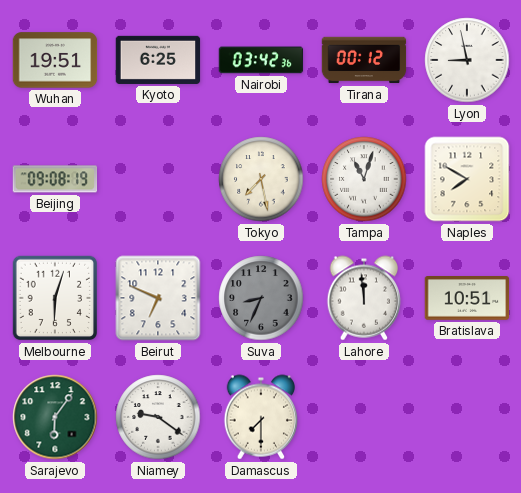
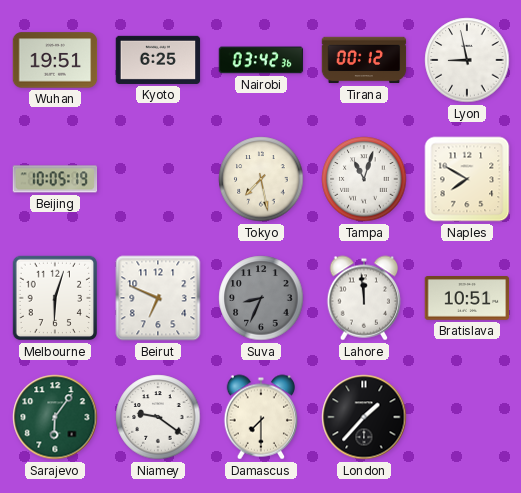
Beijing: 09:08 -> 10:05 (55, 179)
London: none -> 1:37 (364, 417)
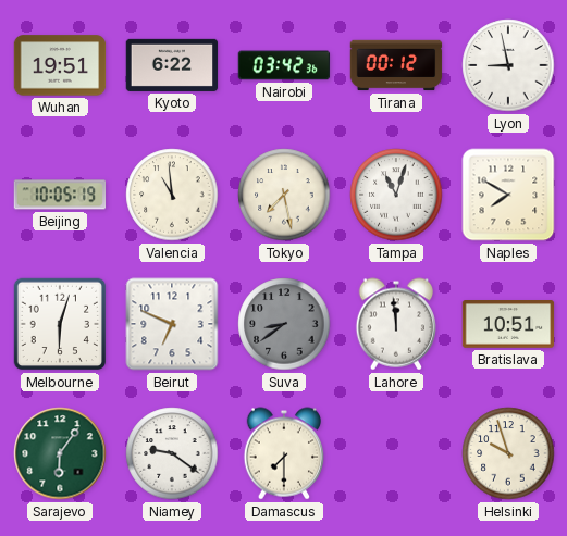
Kyoto: 6:25 -> 6:22 (172, 65)
Valencia: none -> 10:59 (172, 195)
Suva: 8:34 -> 8:39 (284, 324)
London: 1:37 -> none (364, 417)
Helsinki: none -> 9:57 (508, 453)
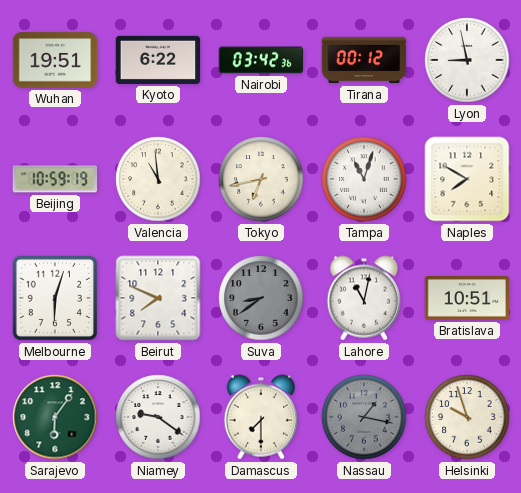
Beijing: 10:05 -> 10:59 (55, 179)
Tokyo: 7:28 -> 6:43 (261, 179)
Beirut: 6:49 -> 7:49 (158, 298)
Lahore: 11:59 -> 11:02 (364, 298)
Nassau: none -> 1:17 (364, 417)
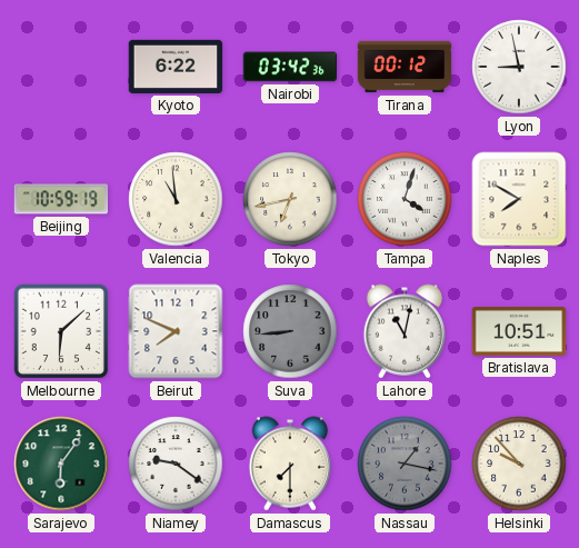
Wuhan: 19:51 -> none (55, 60)
Tampa: 11:03 -> 4:03 (405, 199)
Melbourne: 6:03 -> 6:08 (61, 331)
Suva: 8:39 -> 8:44 (290, 331)
Helsinki: 9:57 -> 9:53 (519, 464)
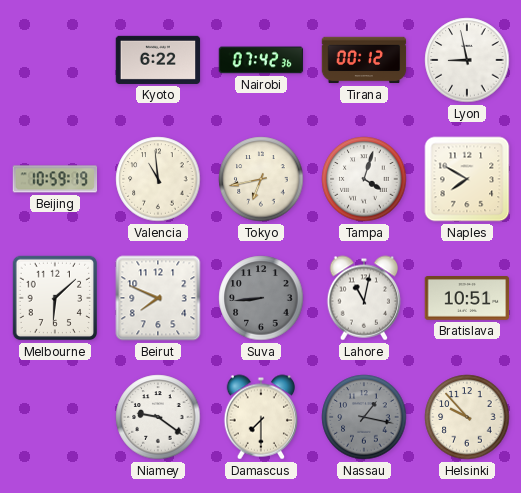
Nairobi: 03:42 -> 07:42 (261, 60)
Sarajevo: 6:06 -> none (61, 464)
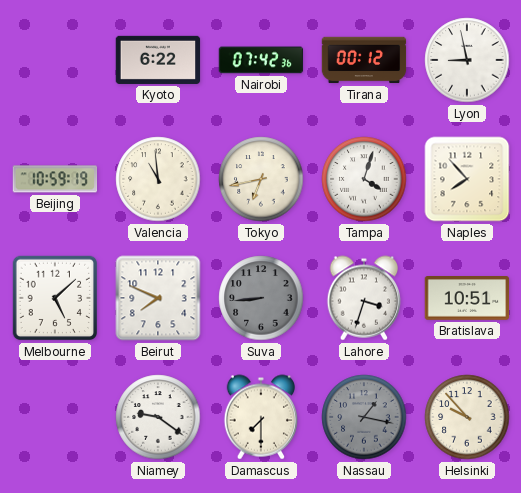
Naples: 7:50 -> 7:53 (467, 179)
Melbourne: 6:08 -> 5:08 (55, 298)
Lahore: 11:02 -> 3:33 (364, 298)
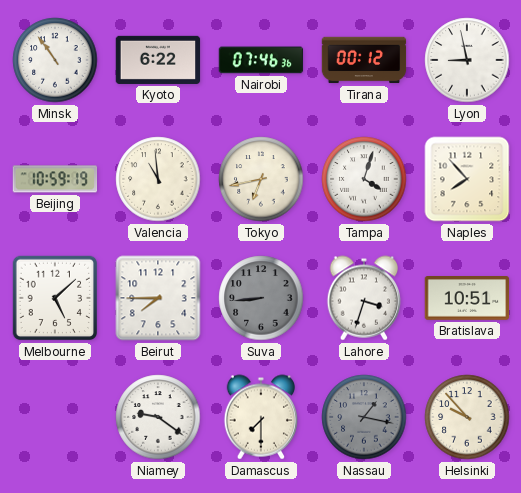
Minsk: none -> 10:54 (55, 60)
Nairobi: 07:42 -> 07:46 (261, 60)
Beirut: 7:49 -> 7:45 (158, 298)
